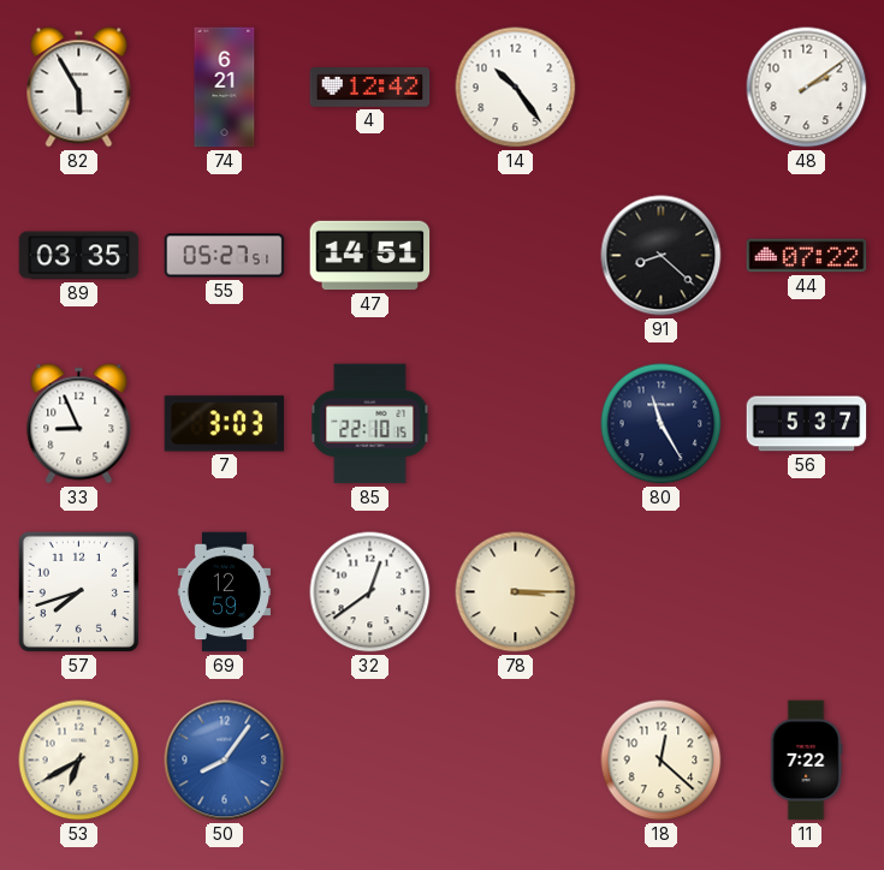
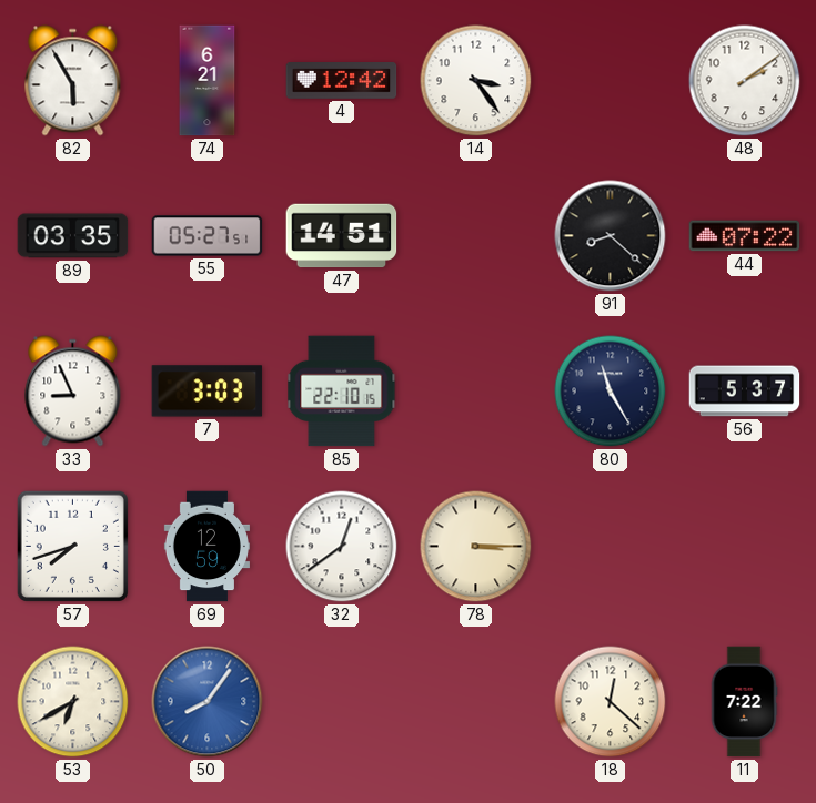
14: 10:24 -> 3:24 (476, 81)
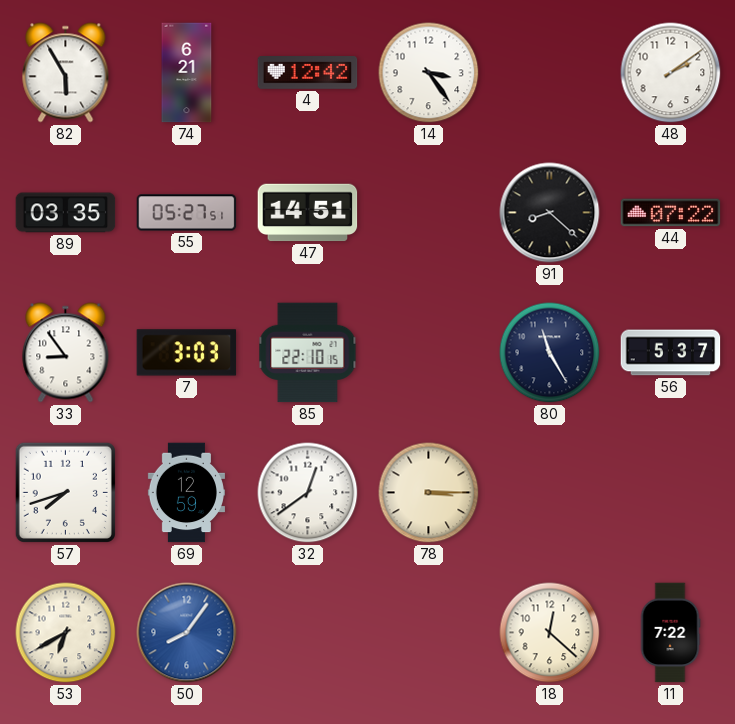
33: 8:56 -> 8:54 (66, 353)
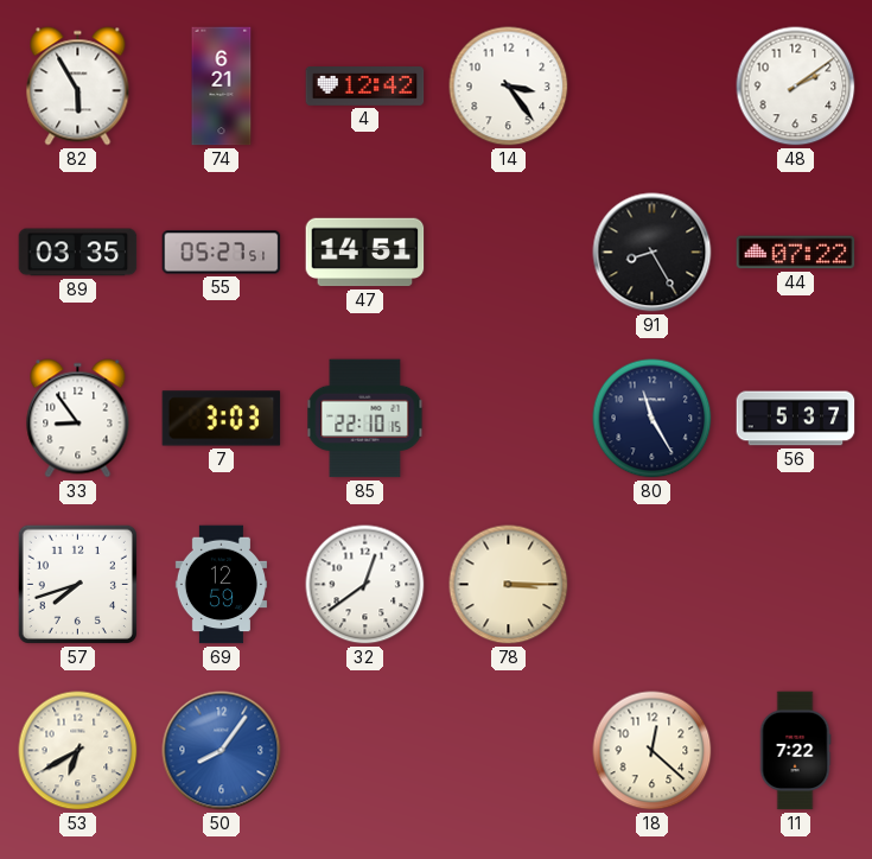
91: 8:22 -> 8:25 (653, 253)
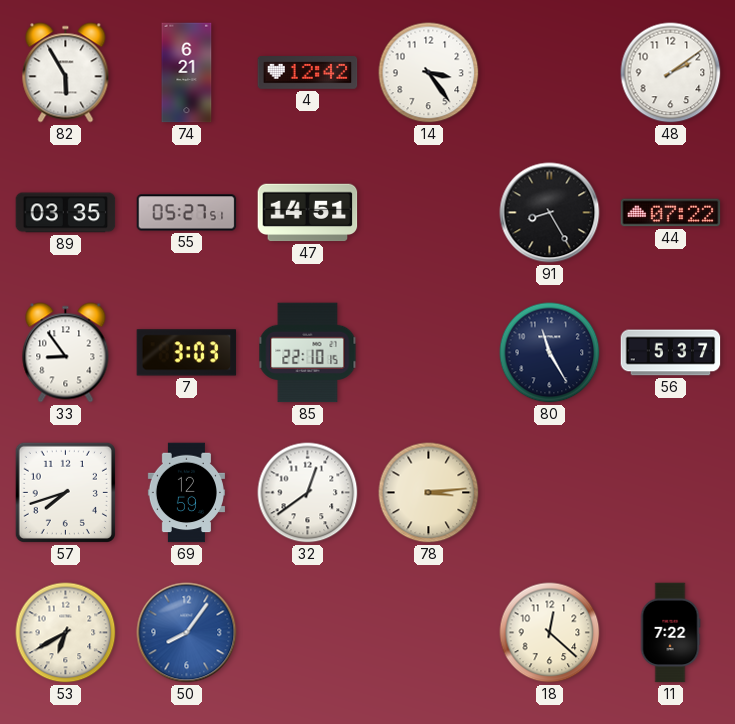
78: 3:15 -> 3:14 (429, 493)
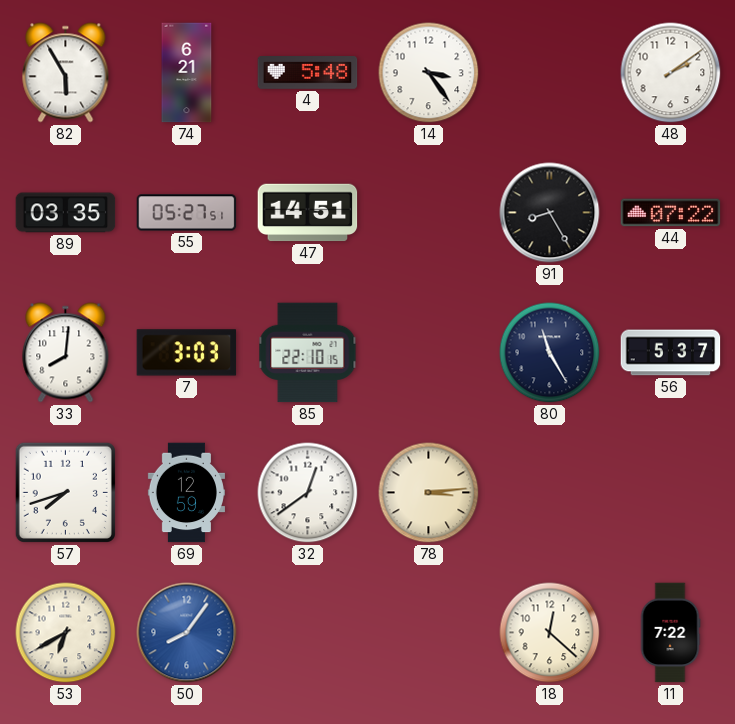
4: 12:42 -> 5:48 (308, 73)
33: 8:54 -> 8:01 (66, 353)
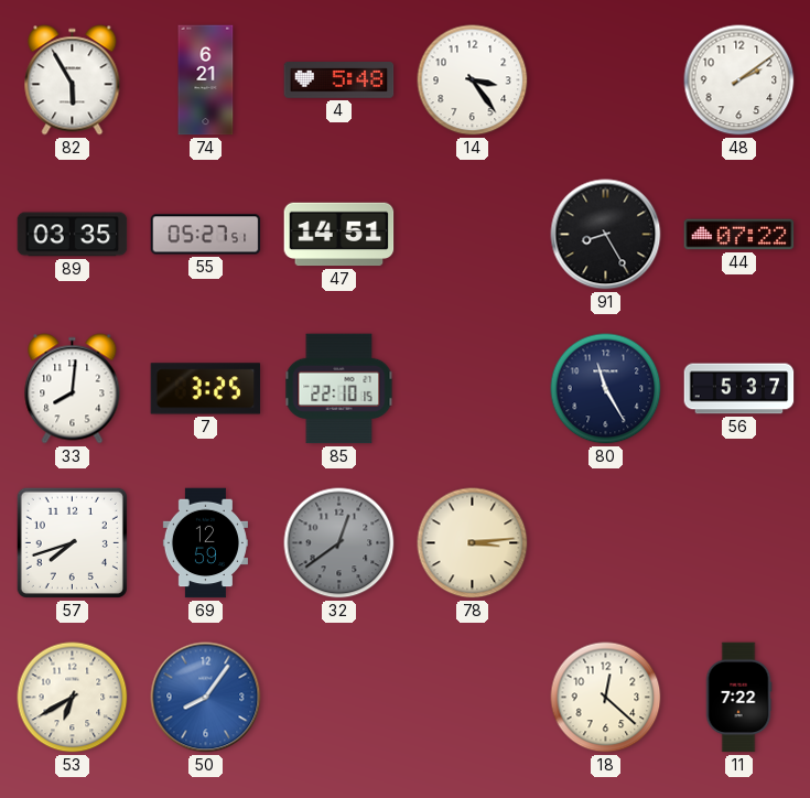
7: 3:03 -> 3:25 (206, 389)
32 dial: white -> grey (339, 543)
